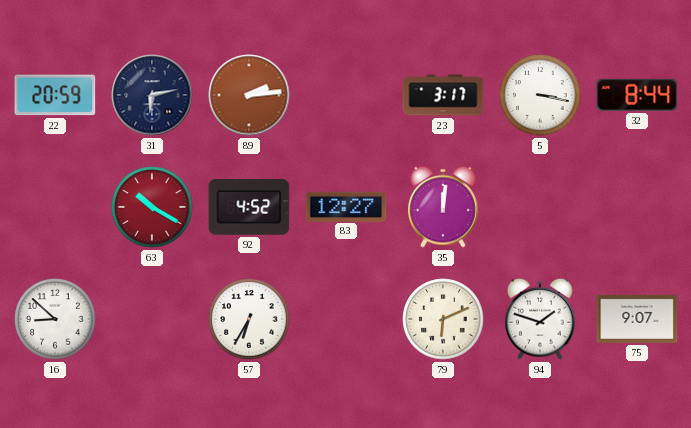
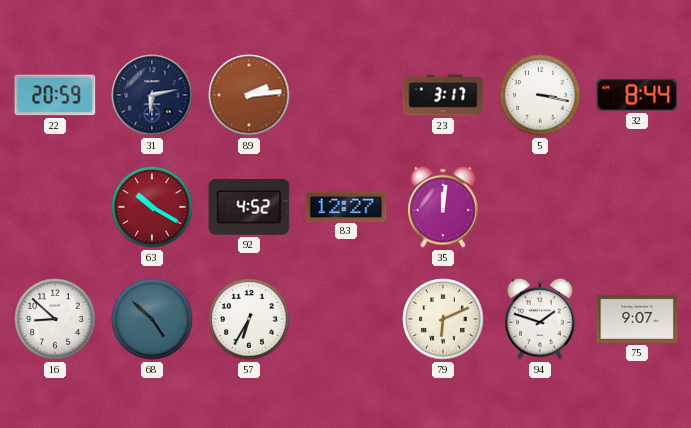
68: none -> 4:52 (152, 319)
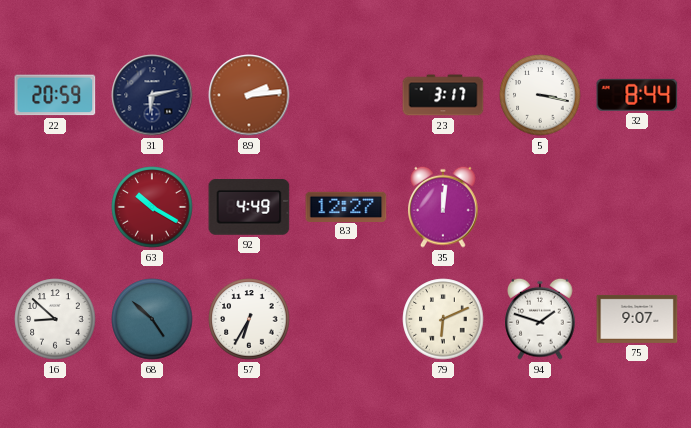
92: 4:52 -> 4:49 (249, 208)
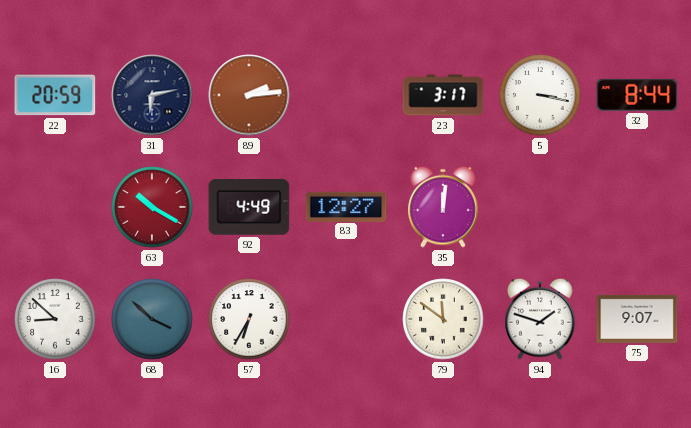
68: 4:52 -> 3:52 (152, 319)
79: 6:11 -> 11:51 (443, 319)
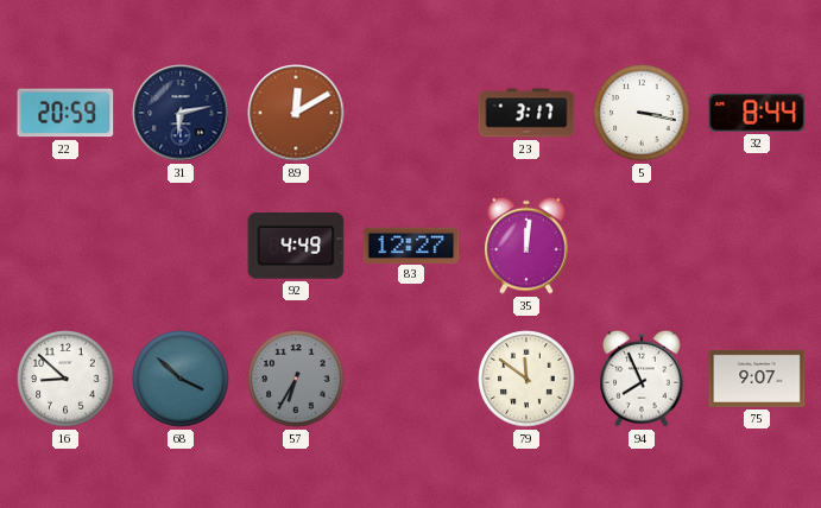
89: 2:14 -> 12:10 (296, 113)
63: 10:20 -> none (152, 207)
57 dial: white -> grey (296, 379)
94: 1:48 -> 7:56 (642, 379)
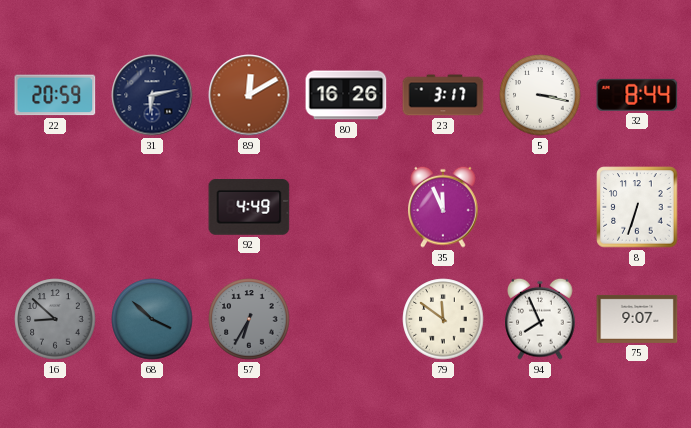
80: none -> 16:26 (346, 95)
83: 12:27 -> none (411, 245)
35: 12:01 -> 11:56 (443, 207)
8: none -> 6:33 (637, 207)
16 dial: white -> grey (55, 319)
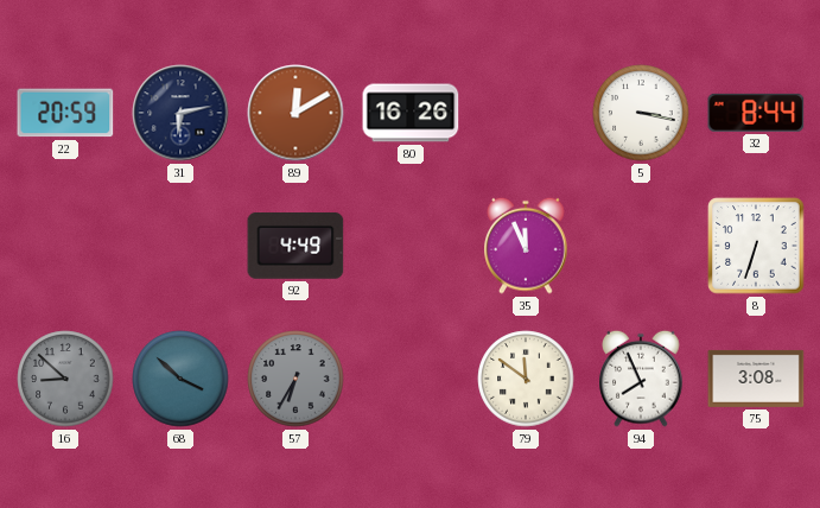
23: 3:17 -> none (443, 95)
75: 9:07 -> 3:08 (756, 379)
